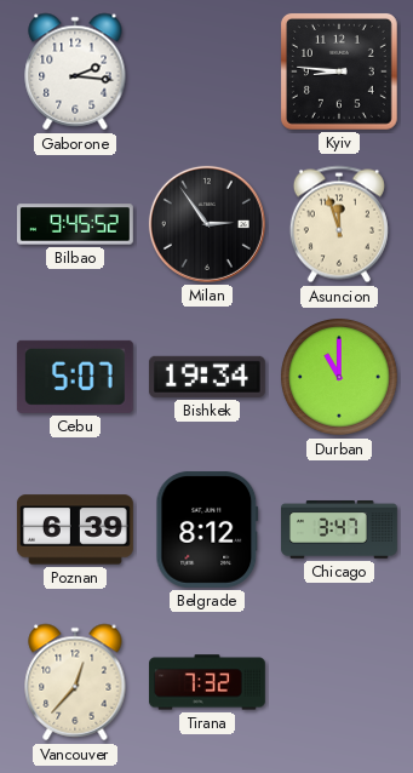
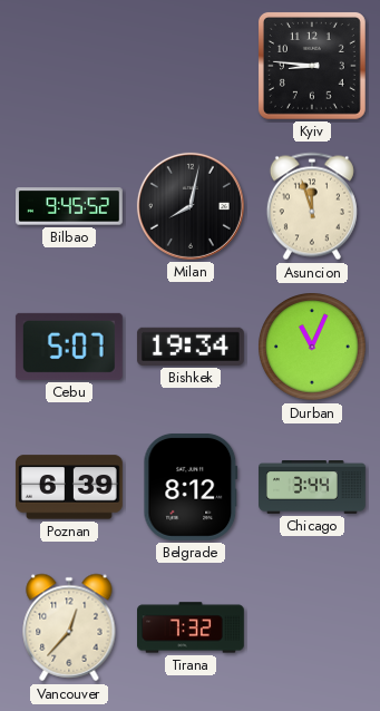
Gaborone: 2:16 -> none (75, 71)
Milan: 2:54 -> 8:02 (191, 206)
Durban: 11:00 -> 11:04 (313, 348)
Chicago: 3:47 -> 3:44 (313, 488)
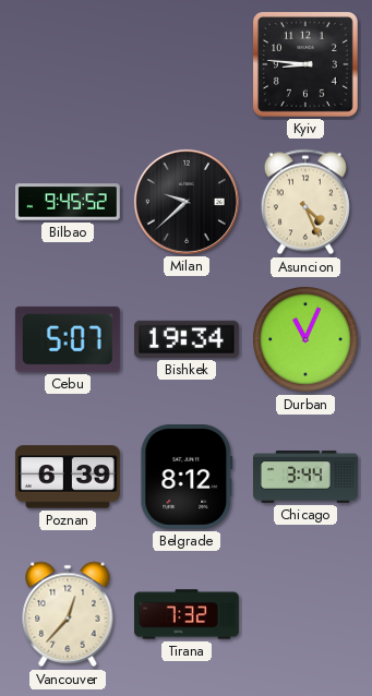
Milan: 8:02 -> 9:38 (187, 202)
Asuncion: 11:57 -> 4:26 (305, 202)
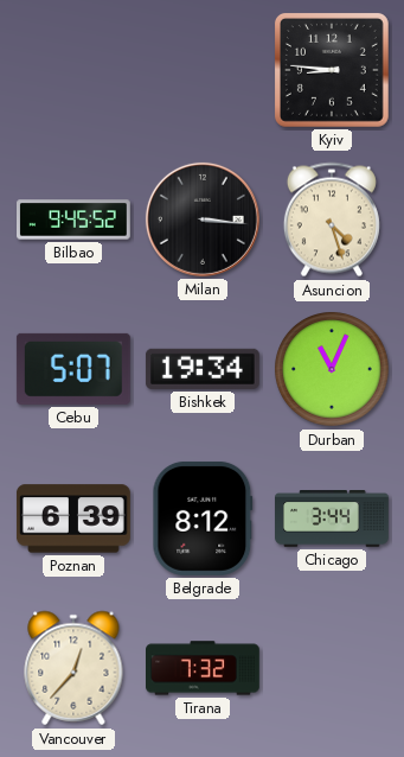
Milan: 9:38 -> 3:16 (203, 220)
Asuncion: 4:26 -> 4:27 (332, 220)
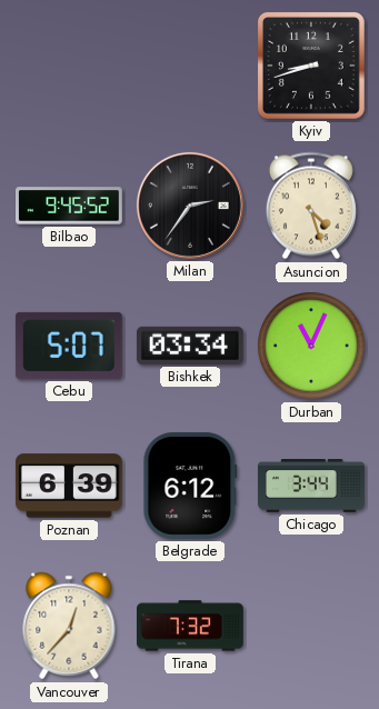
Kyiv: 8:46 -> 8:42 (311, 66)
Milan: 3:16 -> 2:36 (190, 206)
Bishkek: 19:34 -> 03:34 (190, 346)
Belgrade: 8:12 -> 6:12 (190, 486)
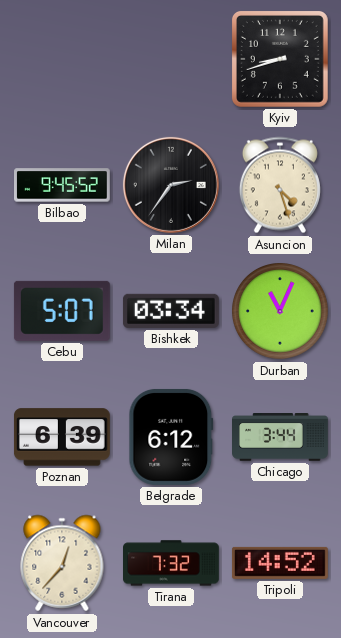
Tripoli: none -> 14:52 (280, 563)
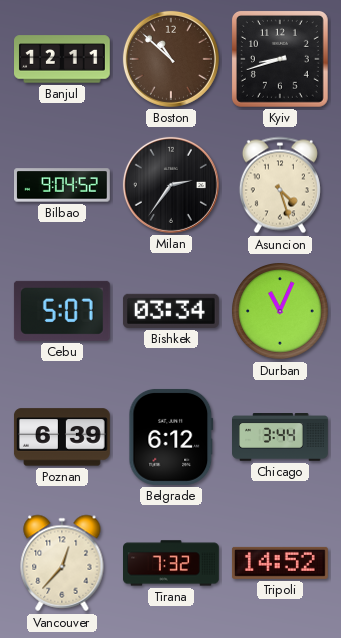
Banjul: none -> 12:11 (63, 59)
Boston: none -> 10:52 (171, 59)
Bilbao: 9:45 -> 9:04 (63, 185)
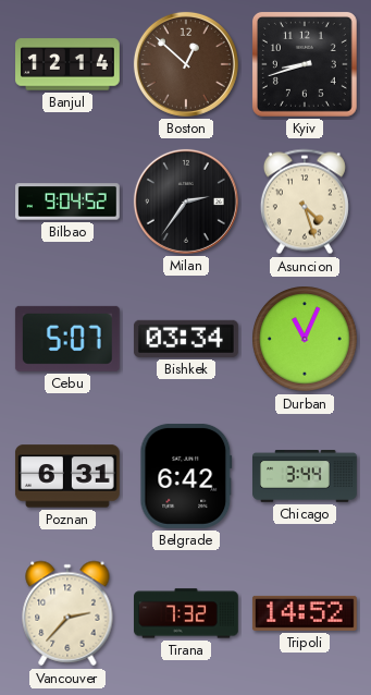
Banjul: 12:11 -> 12:14 (69, 64)
Boston: 10:52 -> 12:52 (186, 64)
Poznan: 6:39 -> 6:31 (67, 476)
Belgrade: 6:12 -> 6:42 (186, 476)
Vancouver: 12:37 -> 2:37 (67, 613)
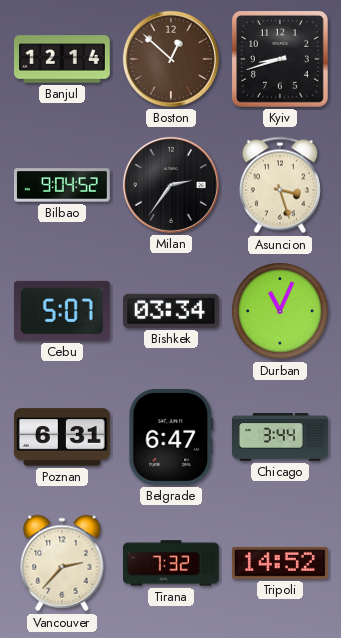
Asuncion: 4:27 -> 3:27 (280, 185)
Belgrade: 6:42 -> 6:47 (171, 437)
